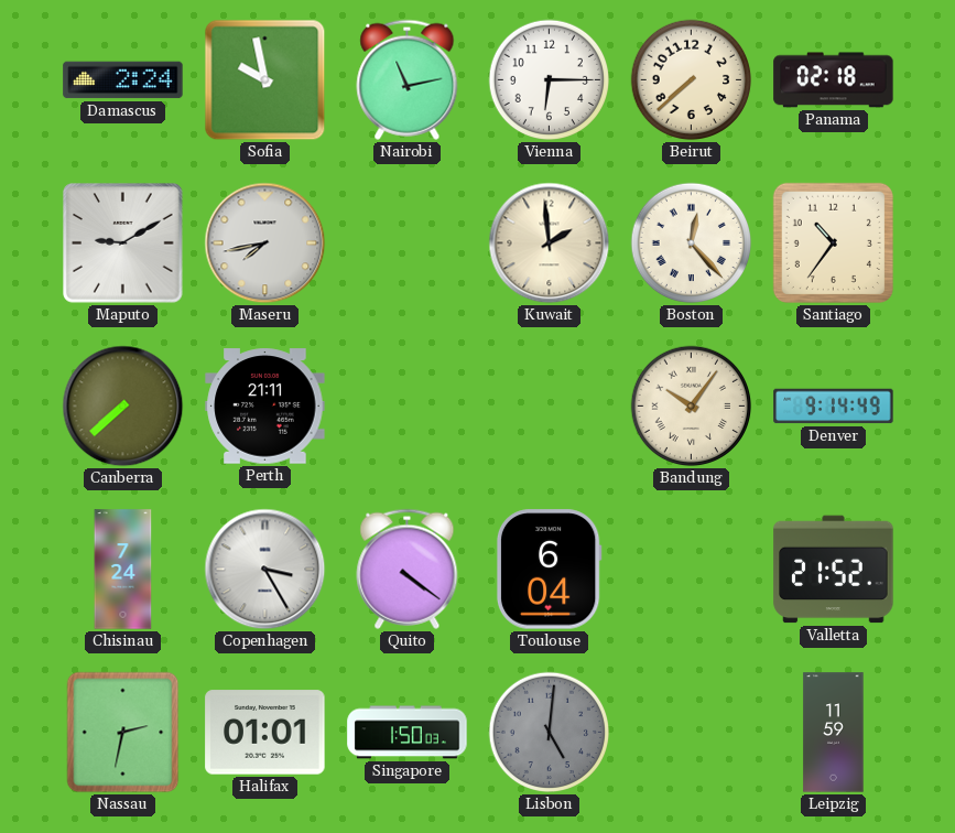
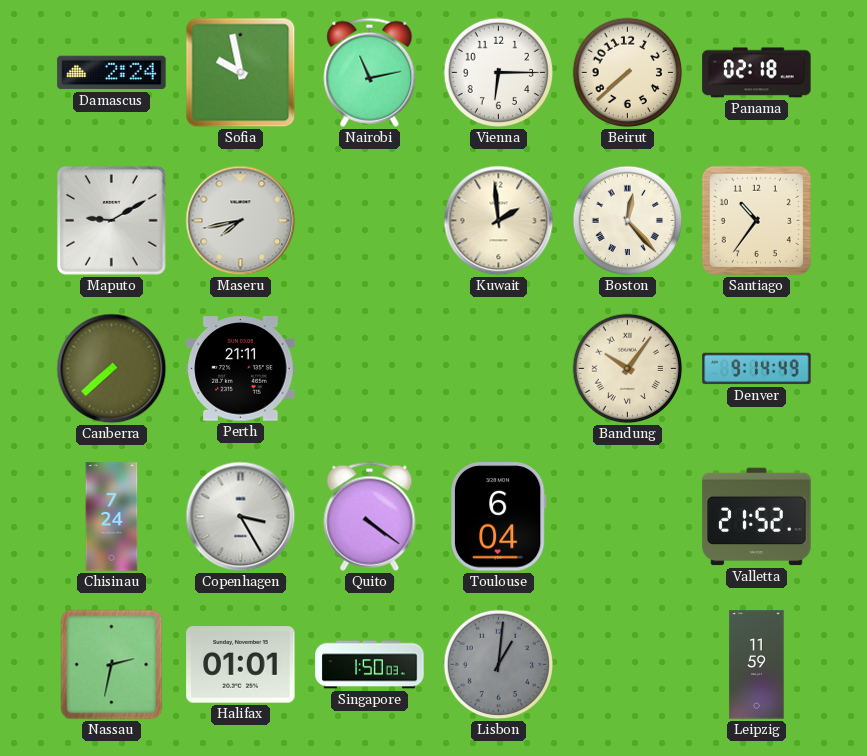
Lisbon: 5:01 -> 1:01 (499, 665)
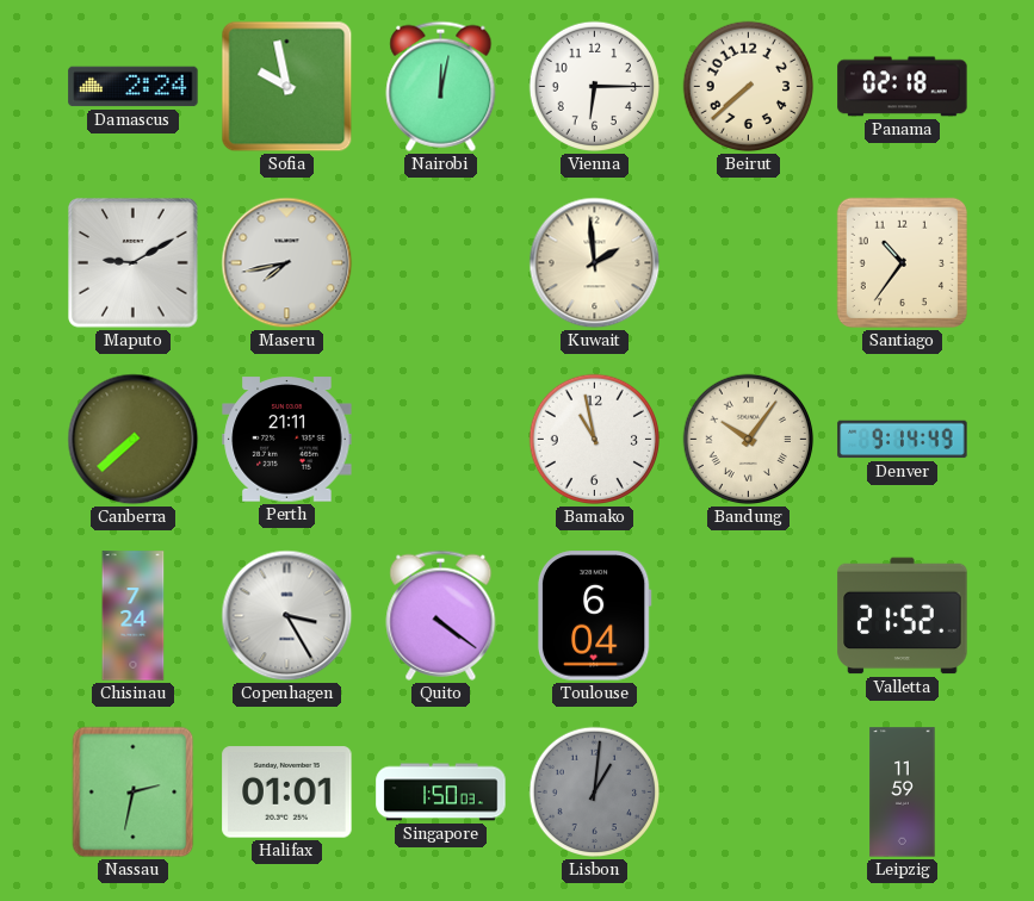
Nairobi: 11:13 -> 12:02 (441, 86)
Boston: 12:23 -> none (628, 221)
Bamako: none -> 10:58 (595, 440)
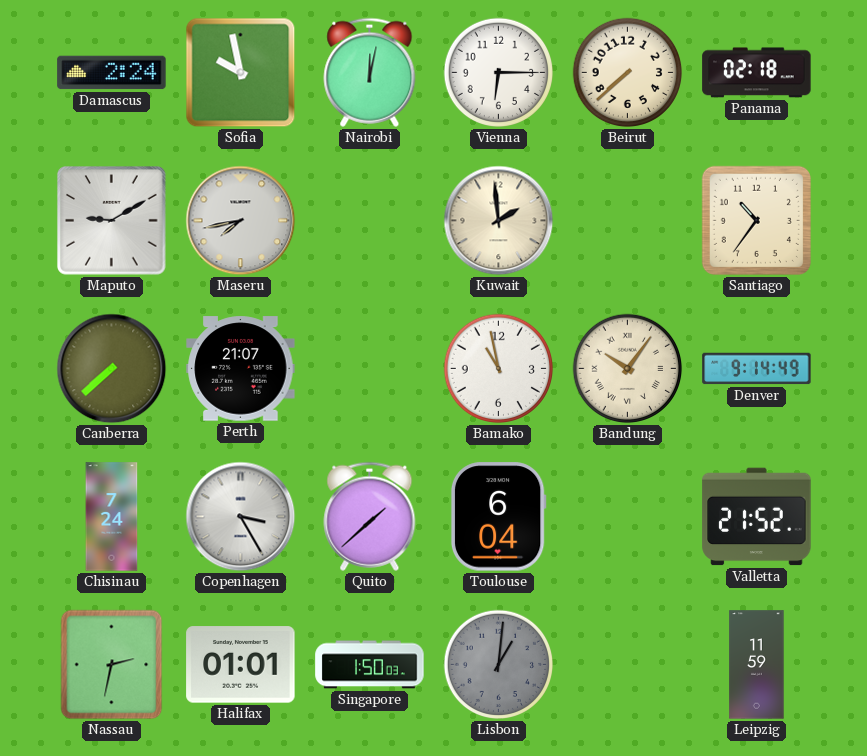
Perth: 21:11 -> 21:07 (241, 369)
Quito: 4:21 -> 1:38 (370, 516)
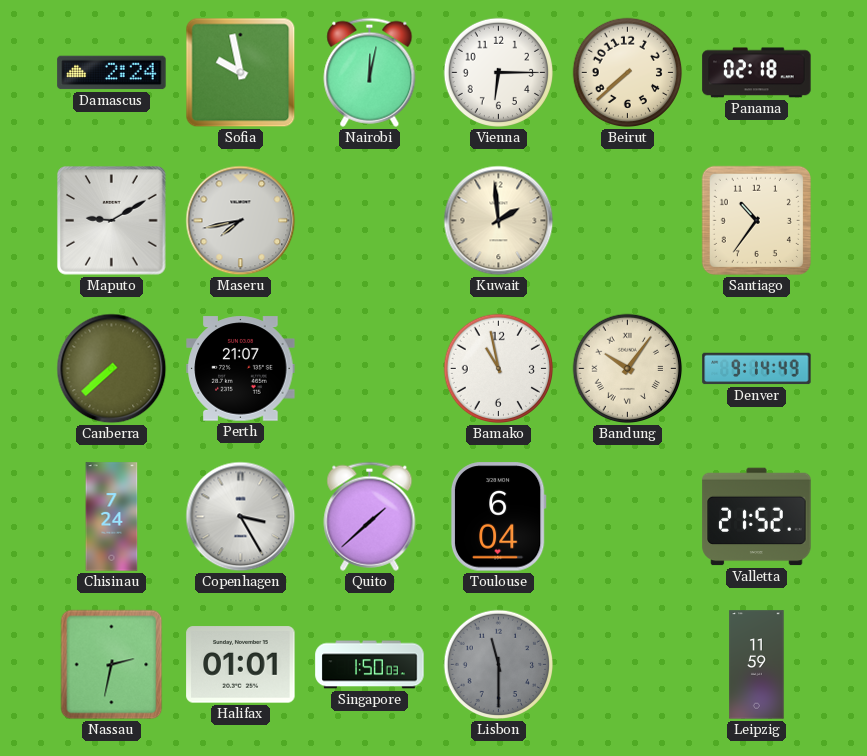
Lisbon: 1:01 -> 11:30 (499, 665)
